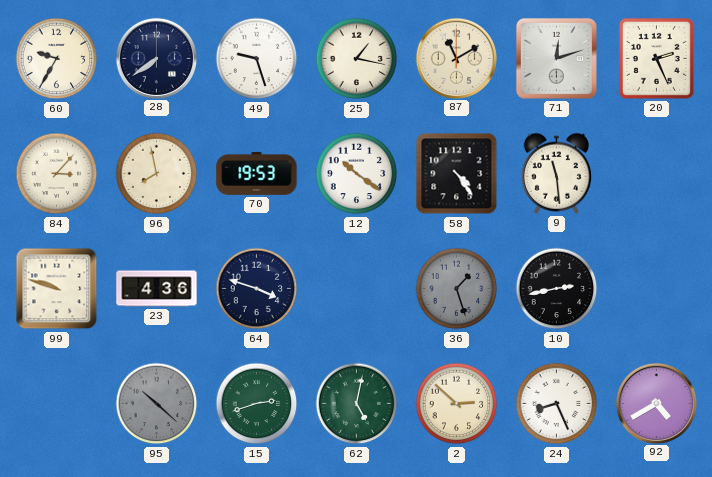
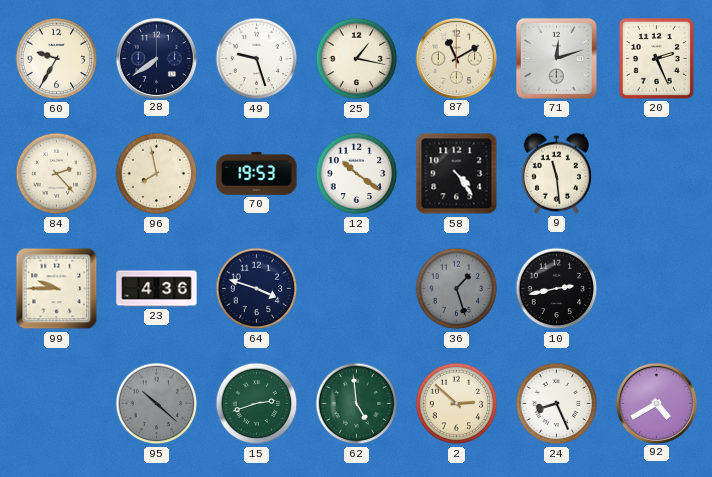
84: 3:07 -> 2:23 (57, 174)
99: 9:48 -> 9:45 (57, 289)
62: 5:02 -> 4:59 (357, 404)
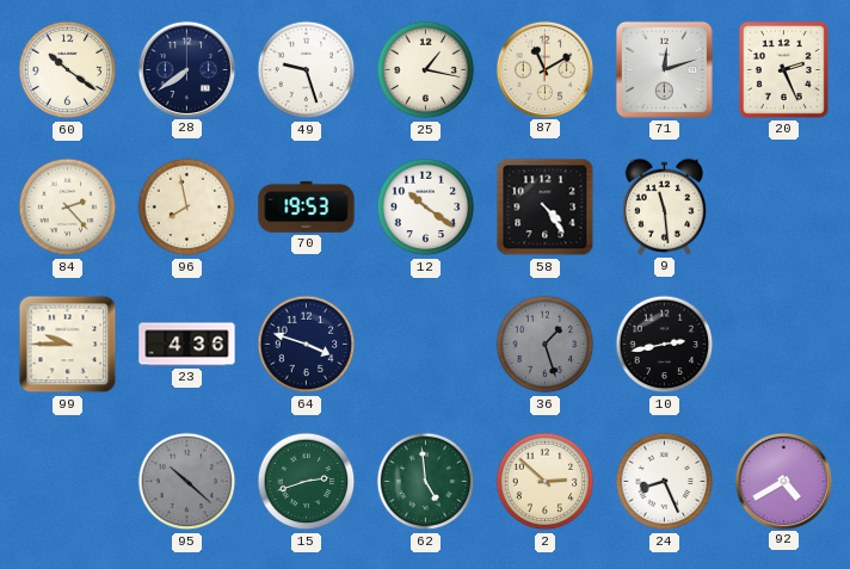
60: 9:35 -> 10:21 (68, 70)
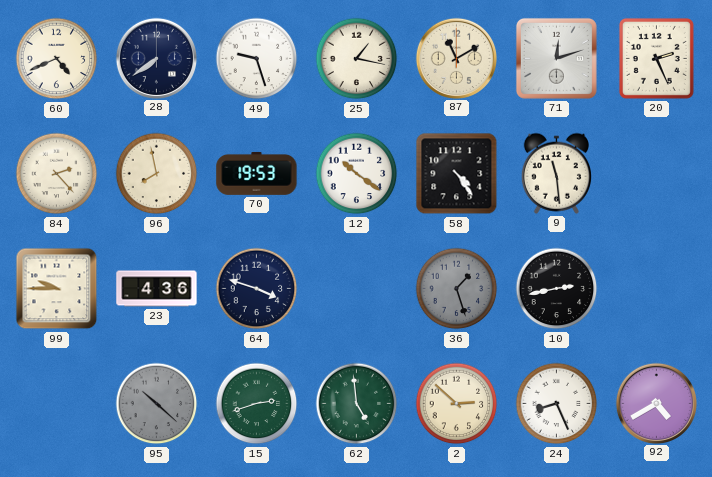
60: 10:21 -> 4:41 (57, 59)
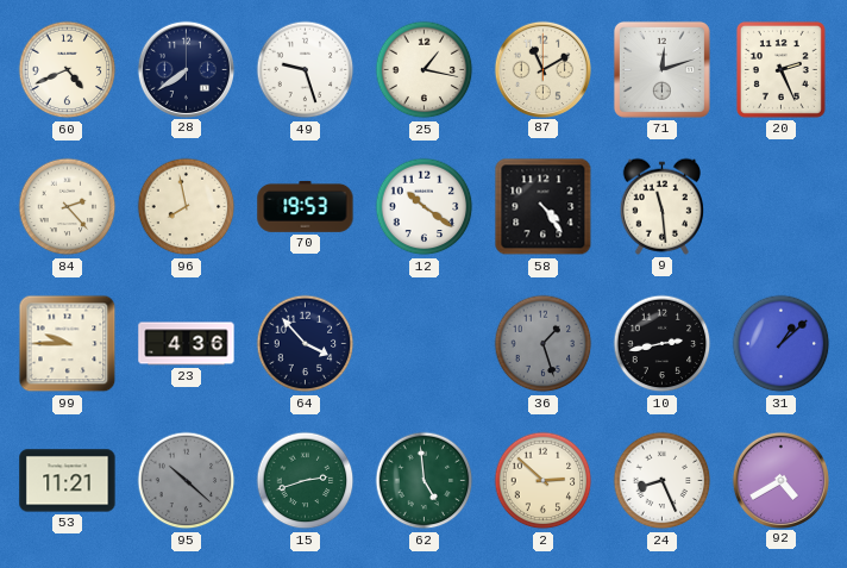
64: 3:48 -> 3:53 (306, 344)
31: none -> 1:08 (782, 344)
53: none -> 11:21 (68, 481)
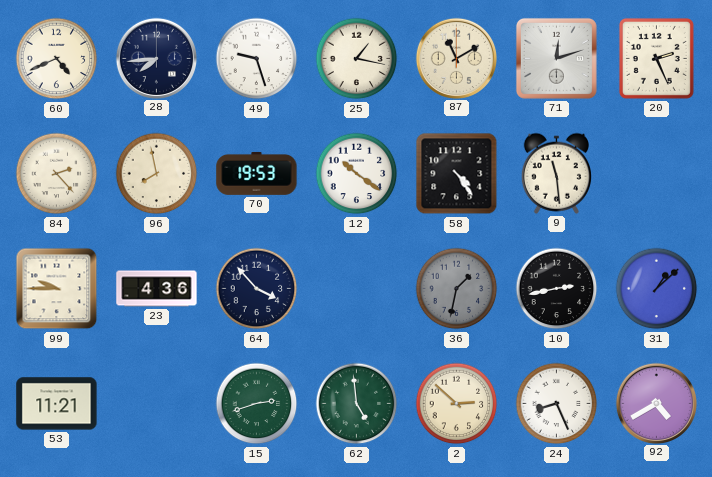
28: 7:39 -> 7:44 (156, 58)
36: 1:27 -> 1:32 (457, 289)
95: 10:22 -> none (187, 481)
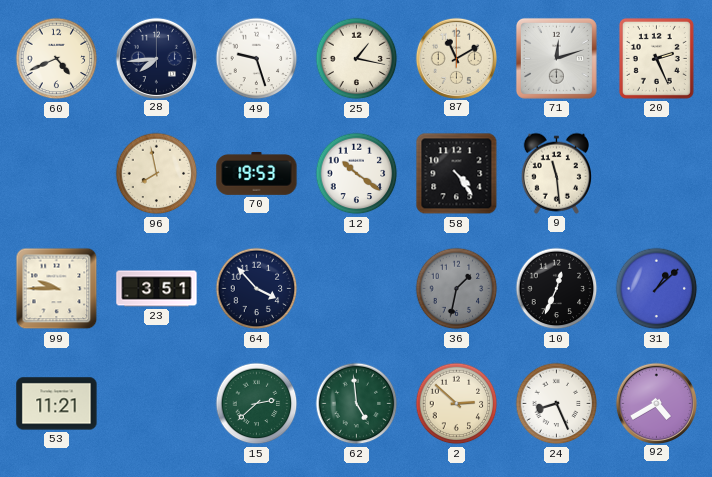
84: 2:23 -> none (57, 174)
23: 4:36 -> 3:51 (157, 289)
10: 2:43 -> 12:34 (557, 289)
15: 2:42 -> 2:38 (257, 404)
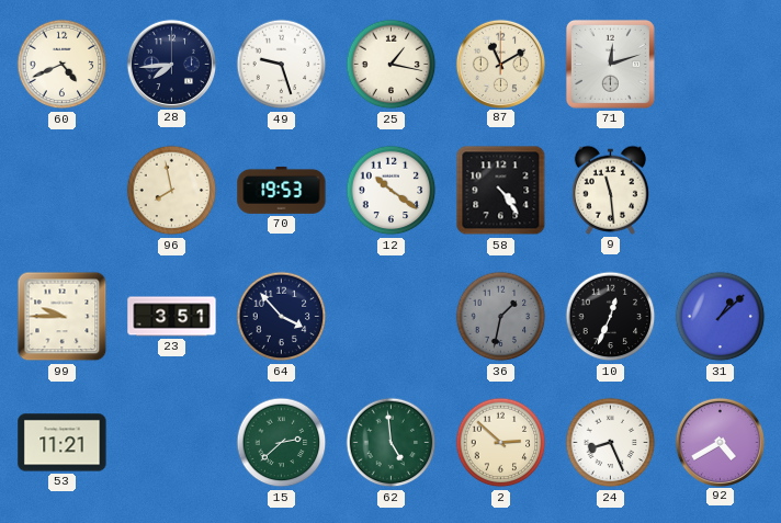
20: 2:26 -> none (656, 58)
